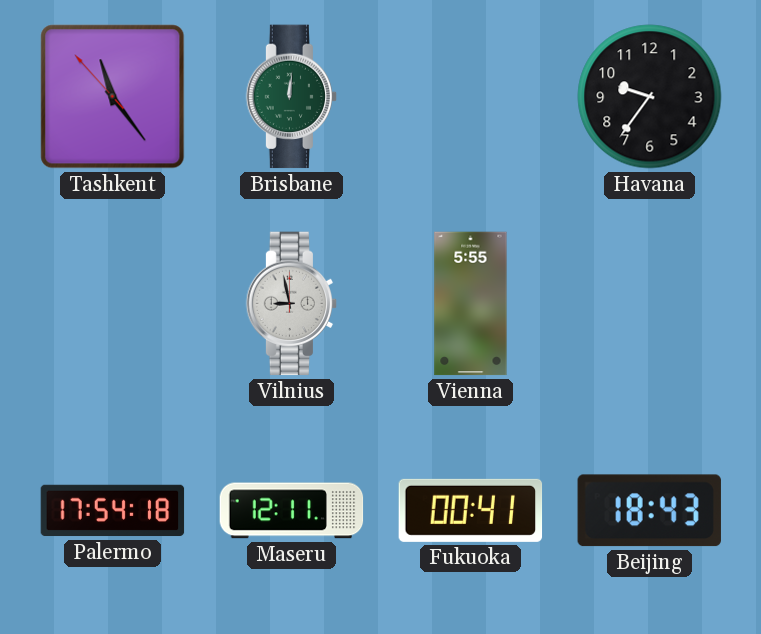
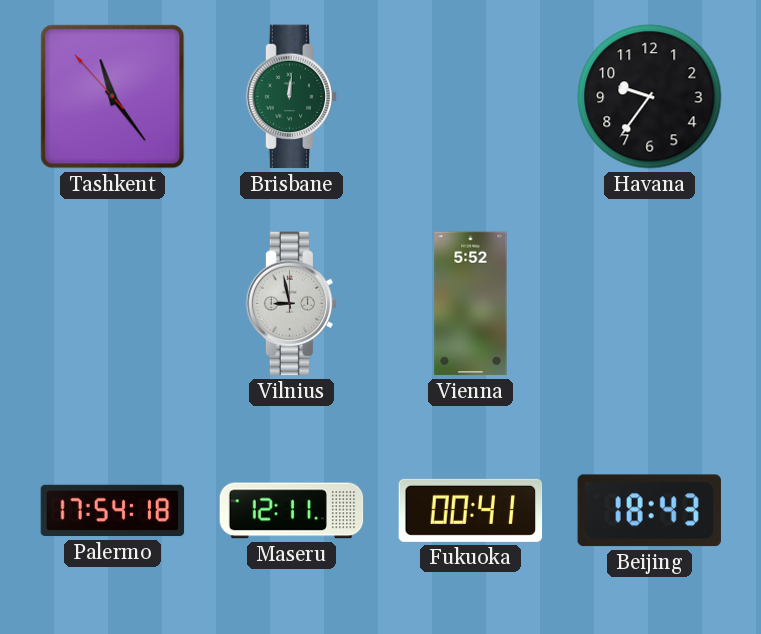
Vienna: 5:55 -> 5:52 (471, 304)
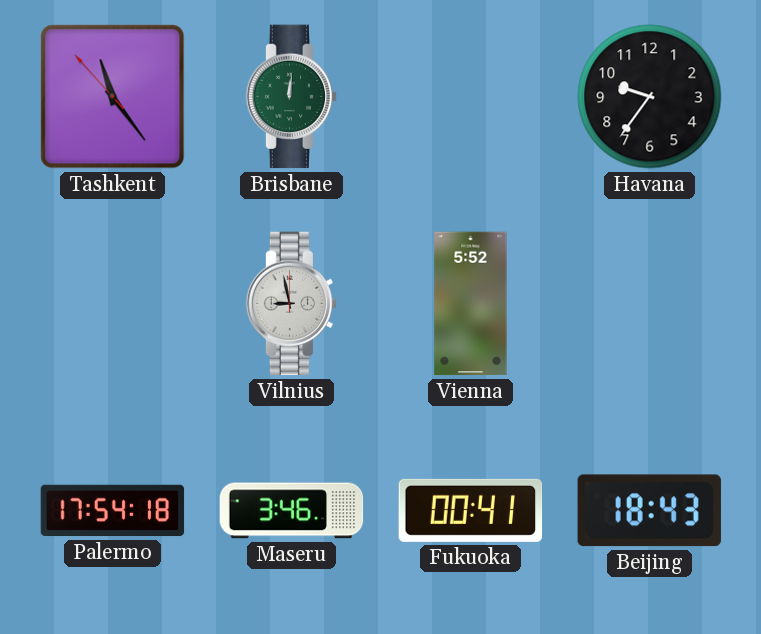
Maseru: 12:11 -> 3:46 (292, 511)
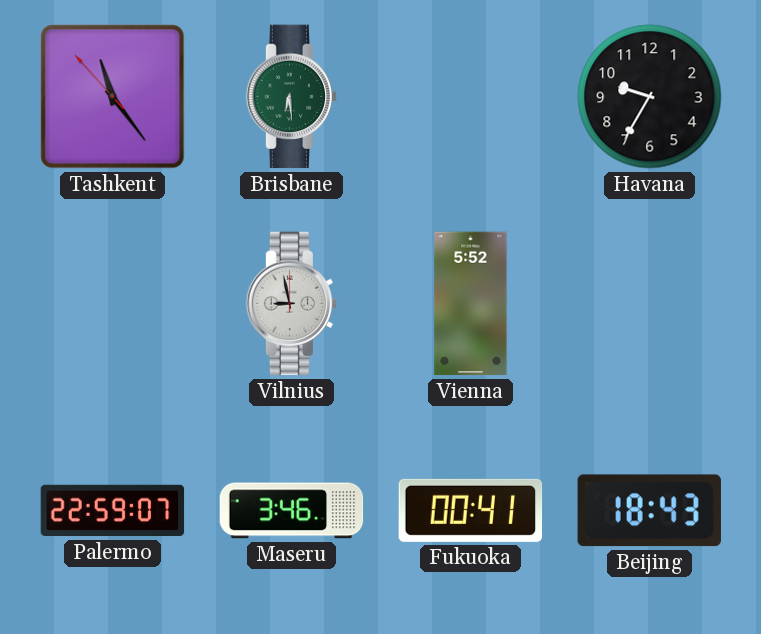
Brisbane: 12:01 -> 6:29 (292, 97)
Havana: 9:36 -> 9:35 (650, 97)
Palermo: 17:54 -> 22:59 (113, 511)
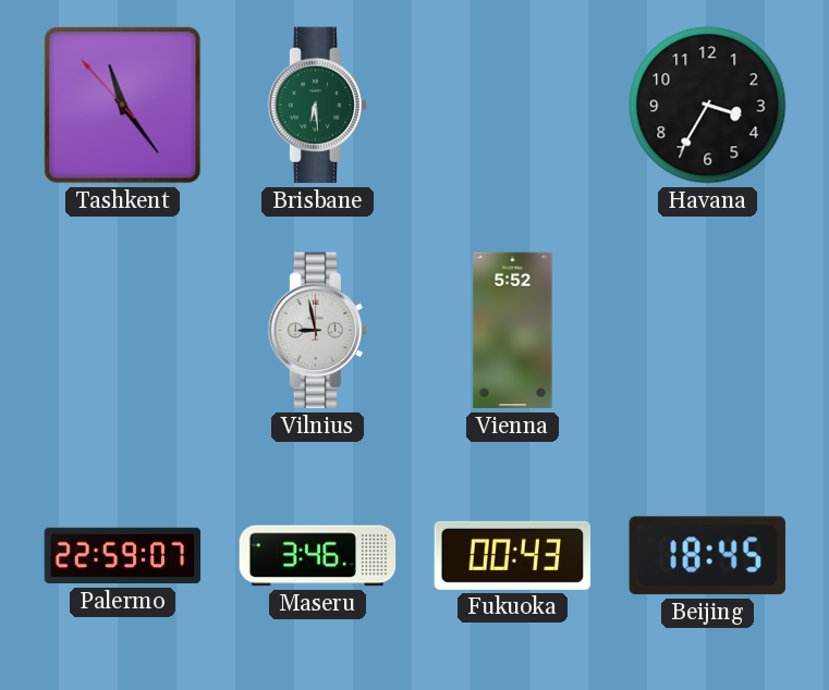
Havana: 9:35 -> 3:35 (708, 106)
Fukuoka: 00:41 -> 00:43 (513, 555)
Beijing: 18:43 -> 18:45 (707, 556)
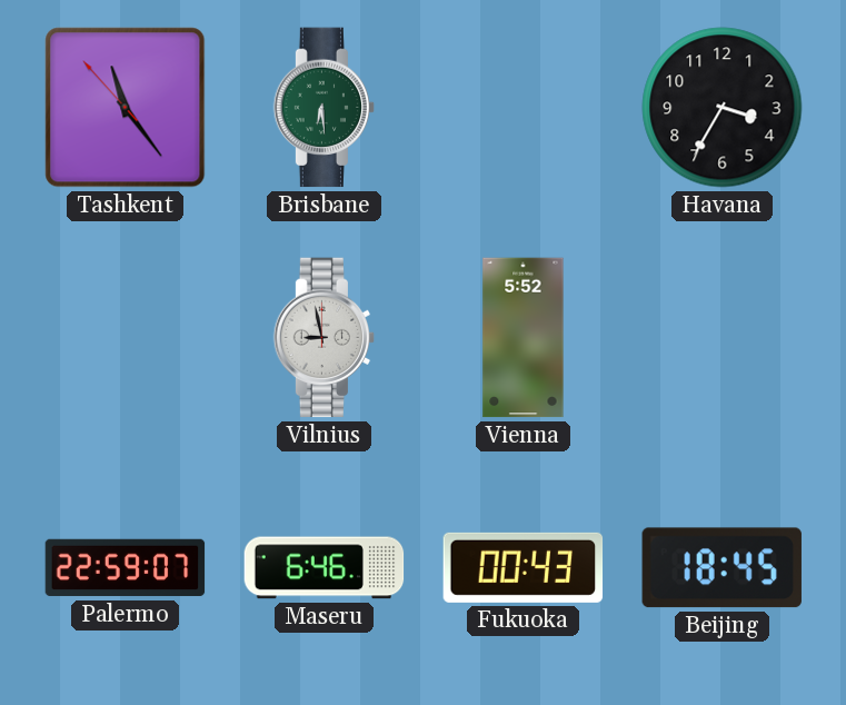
Maseru: 3:46 -> 6:46 (325, 568)
